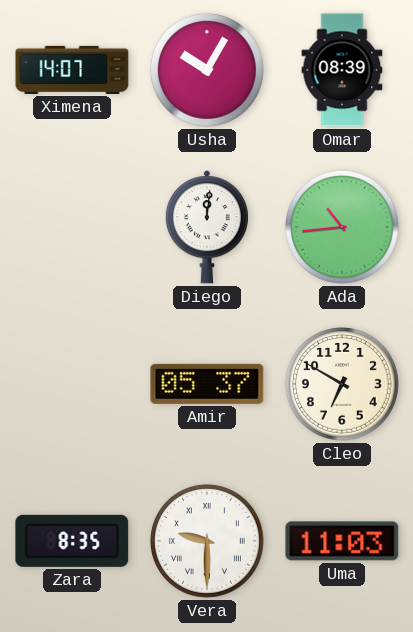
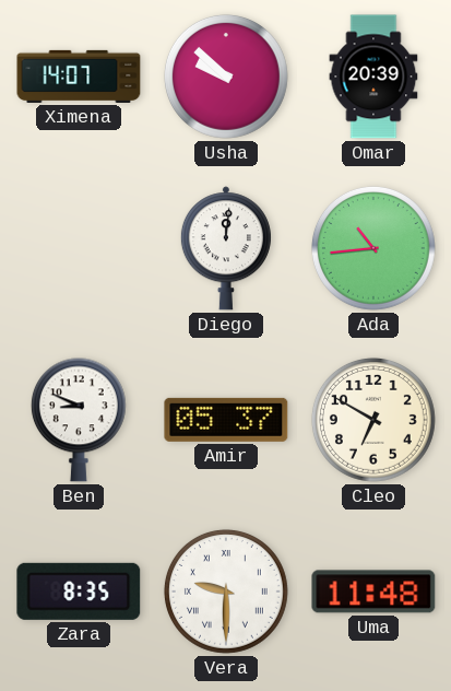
Usha: 10:05 -> 9:52 (226, 77)
Omar: 08:39 -> 20:39 (373, 77)
Ben: none -> 8:49 (79, 420)
Uma: 11:03 -> 11:48 (373, 592)
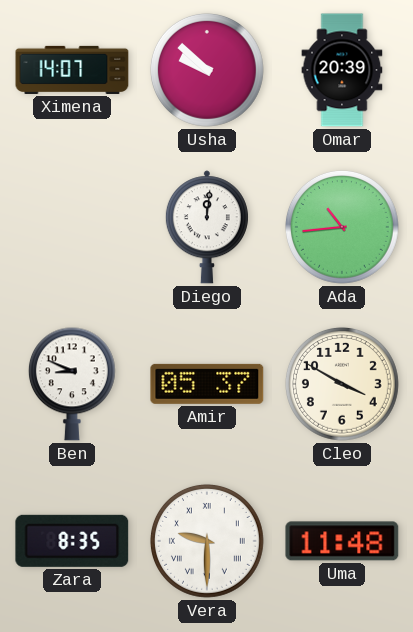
Cleo: 6:50 -> 3:50 (342, 384)
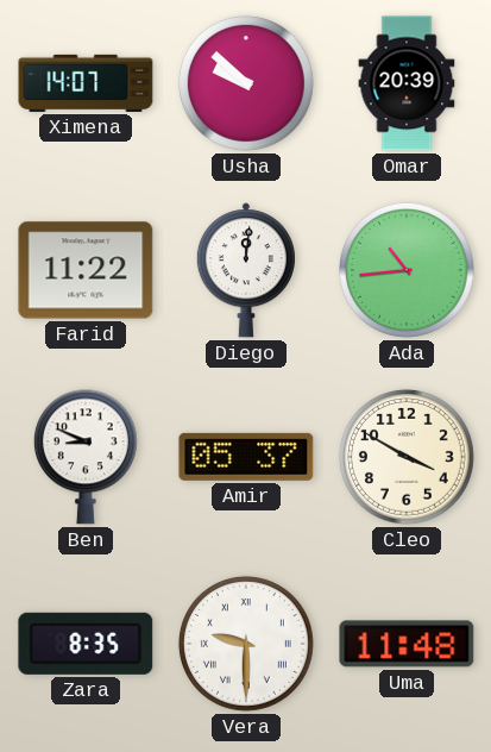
Farid: none -> 11:22 (86, 270)
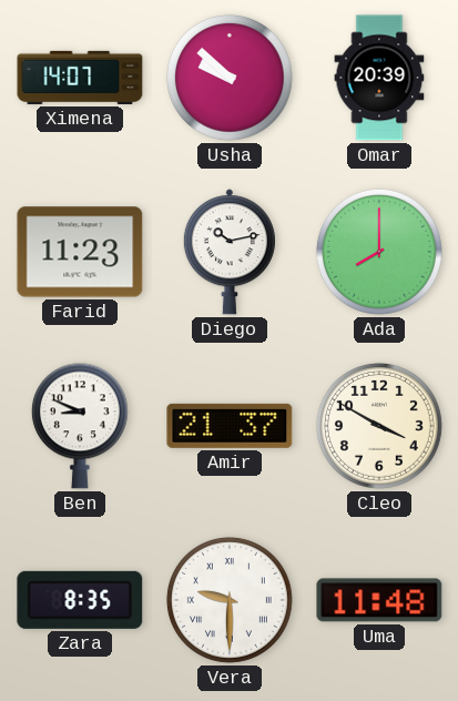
Farid: 11:22 -> 11:23 (80, 252)
Diego: 12:01 -> 10:13 (230, 252)
Ada: 10:44 -> 8:00 (379, 252)
Amir: 05:37 -> 21:37 (230, 426)
